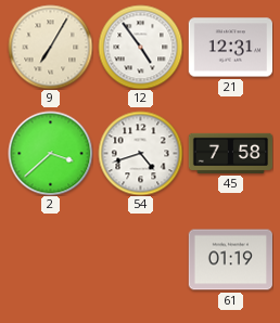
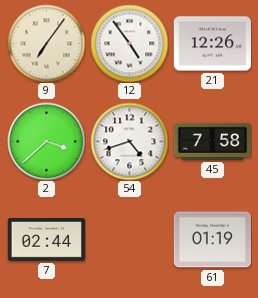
9: 7:05 -> 7:06 (46, 43)
21: 12:31 -> 12:26 (212, 44)
7: none -> 02:44 (46, 240)
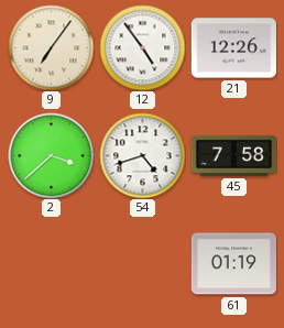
7: 02:44 -> none (46, 240)
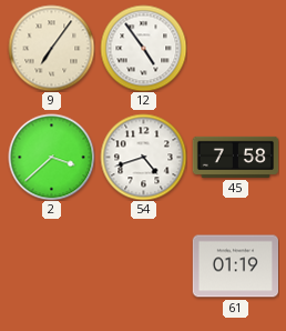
21: 12:26 -> none (233, 48)
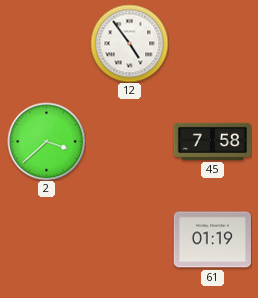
9: 7:06 -> none (51, 48)
54: 4:42 -> none (143, 157)
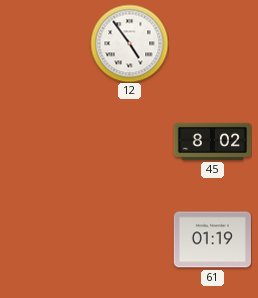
2: 3:38 -> none (46, 141)
45: 7:58 -> 8:02 (212, 141)
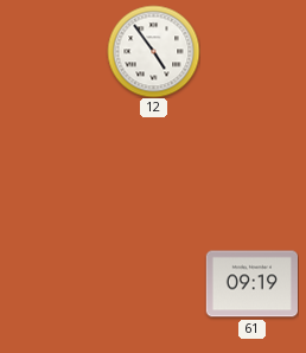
45: 8:02 -> none (212, 141)
61: 01:19 -> 09:19 (251, 284)
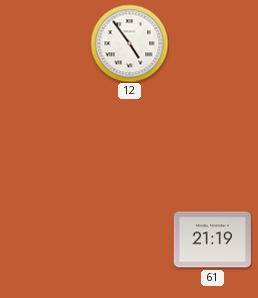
61: 09:19 -> 21:19 (212, 240)
